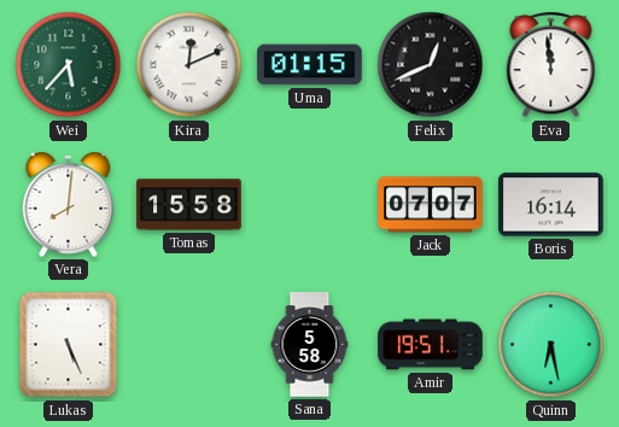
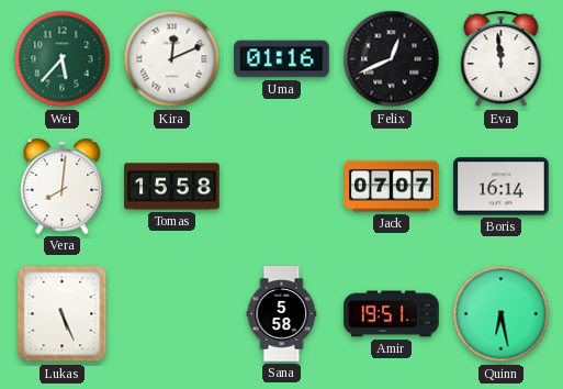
Uma: 01:15 -> 01:16 (282, 59)
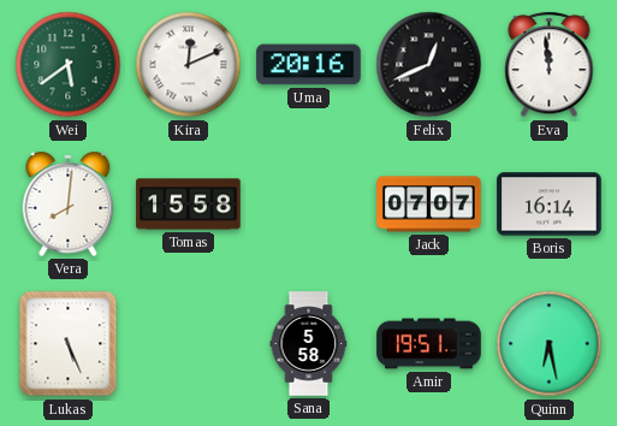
Wei: 5:37 -> 5:39 (69, 65)
Uma: 01:16 -> 20:16 (309, 65)
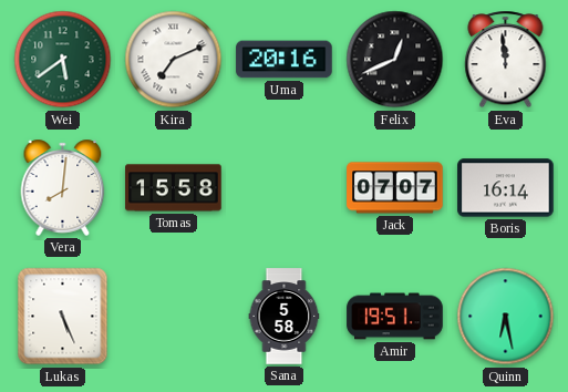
Kira: 12:11 -> 7:11 (174, 60)
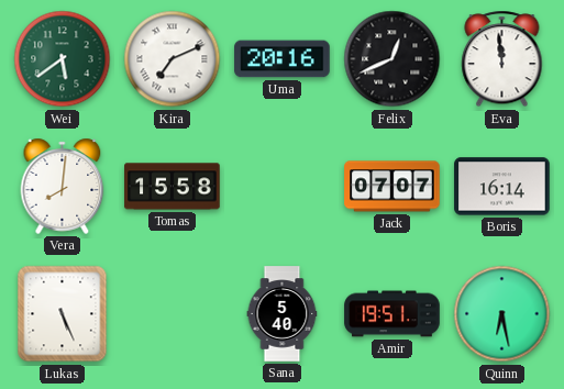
Sana: 5:58 -> 5:40 (283, 314)
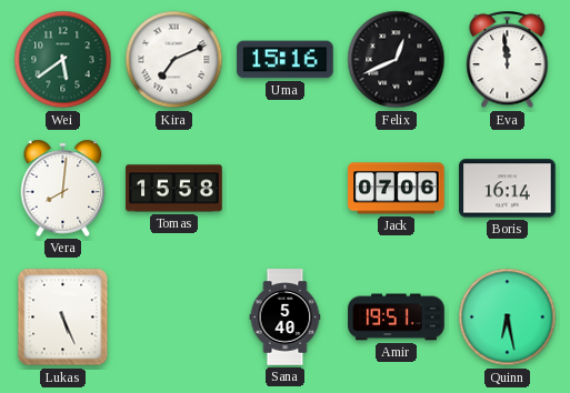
Uma: 20:16 -> 15:16 (286, 60)
Jack: 07:07 -> 07:06 (397, 189)
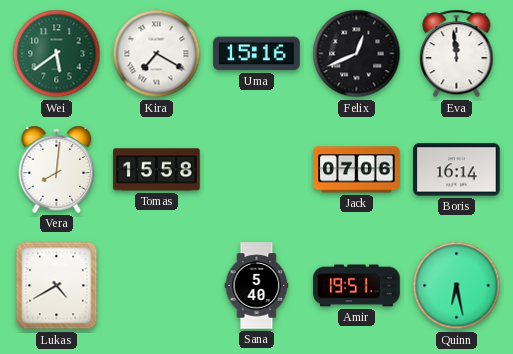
Kira: 7:11 -> 7:20 (157, 54)
Lukas: 5:26 -> 4:40 (57, 286)
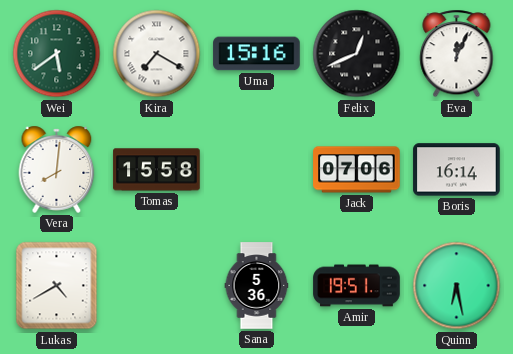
Eva: 11:59 -> 12:04 (457, 54)
Sana: 5:40 -> 5:36 (257, 286)
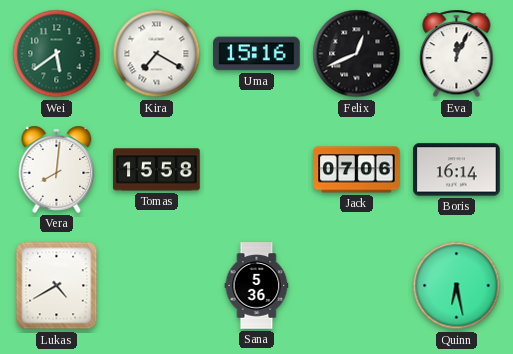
Amir: 19:51 -> none (357, 286)
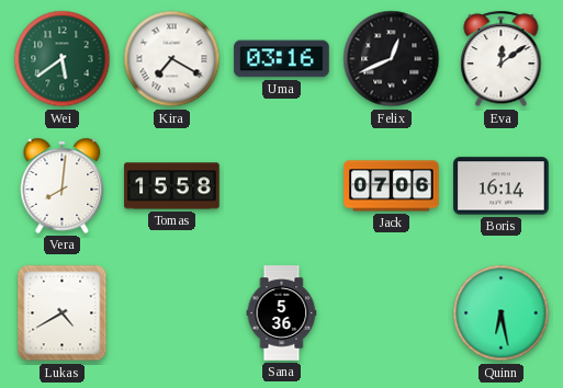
Uma: 15:16 -> 03:16 (282, 59)
Eva: 12:04 -> 12:09 (502, 59)
